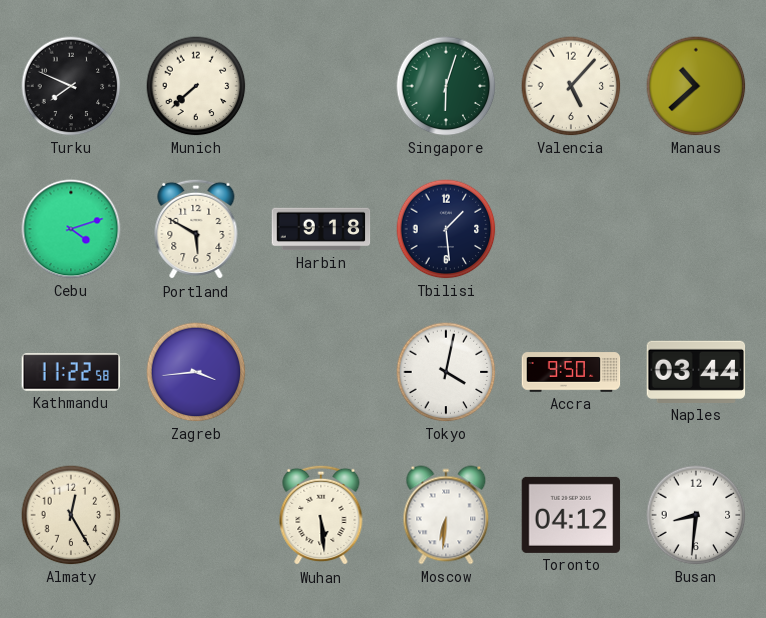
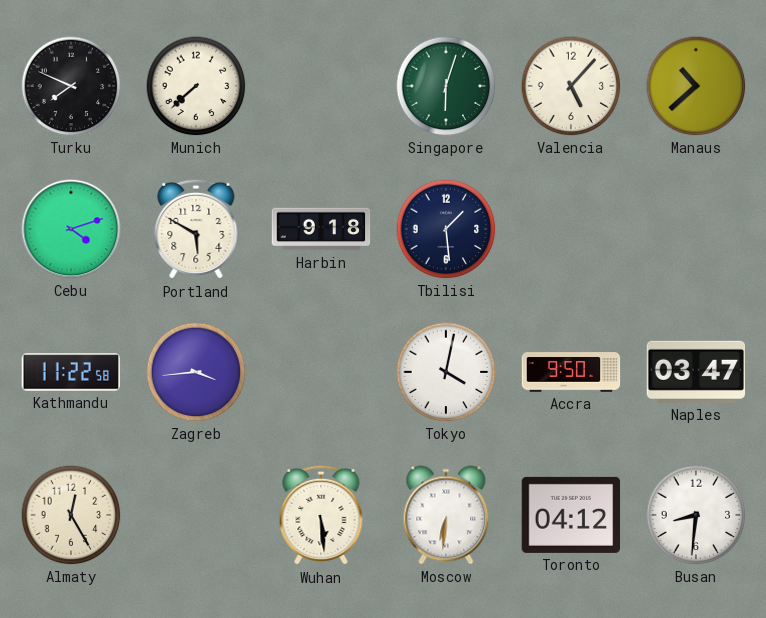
Naples: 03:44 -> 03:47 (696, 372)
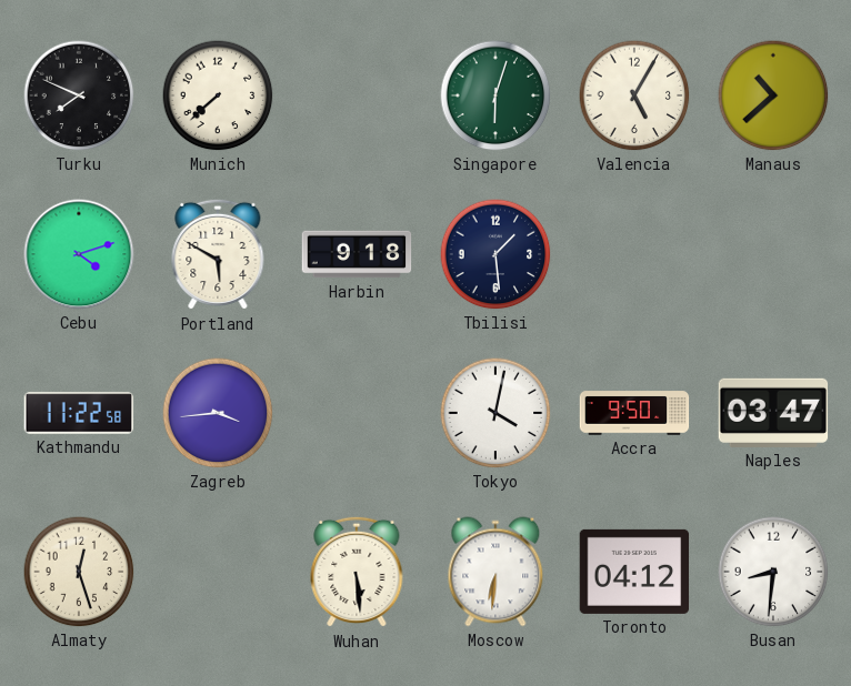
Valencia: 5:07 -> 5:05 (634, 95)
Almaty: 12:25 -> 12:27 (79, 572)
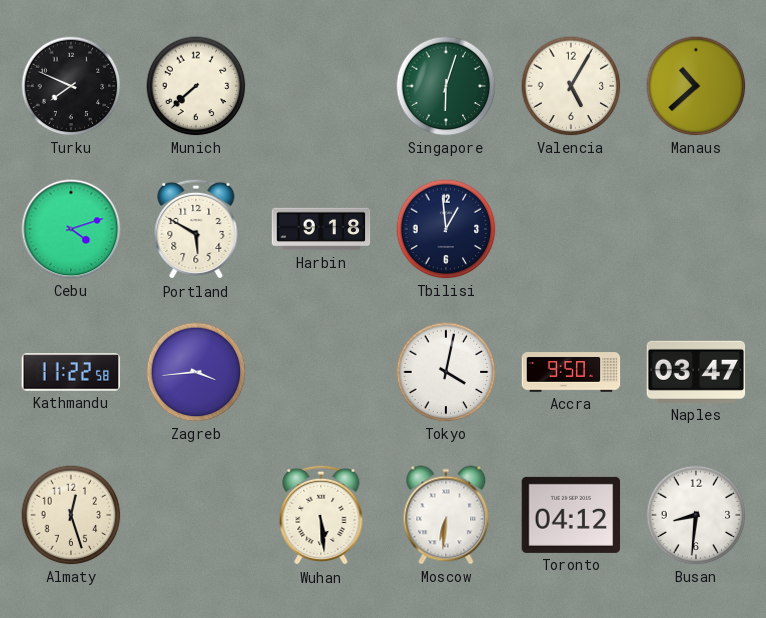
Tbilisi: 1:29 -> 12:59 (446, 229)
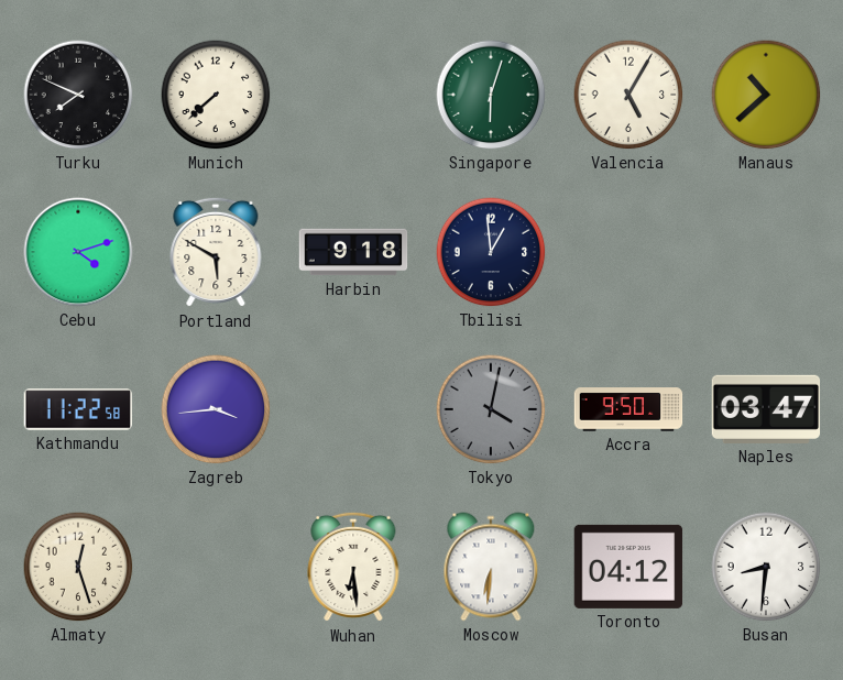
Tokyo dial: white -> grey (491, 409)
Wuhan: 5:29 -> 6:29 (353, 567)
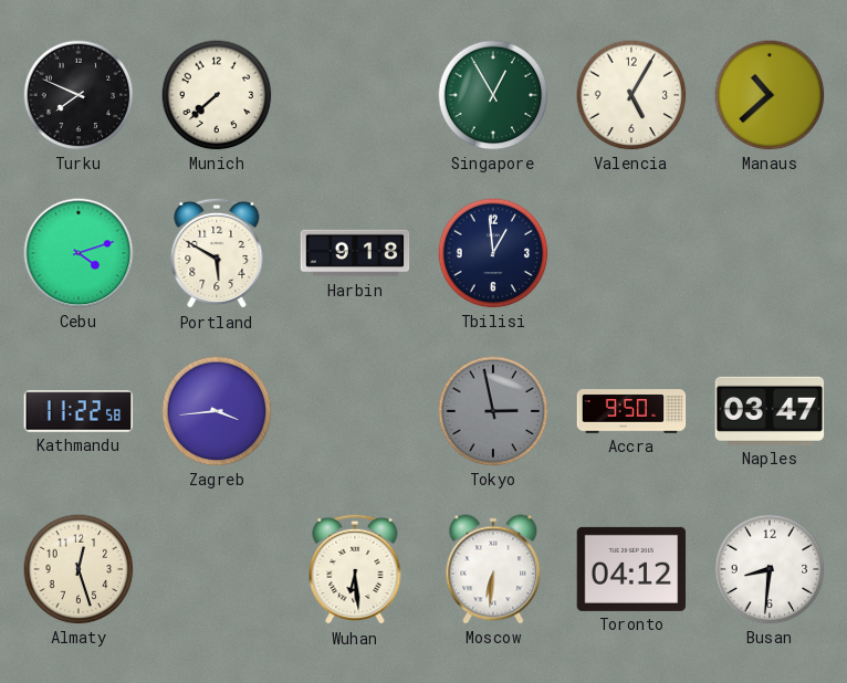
Singapore: 6:03 -> 12:55 (493, 95)
Tokyo: 4:02 -> 2:58 (493, 411)
